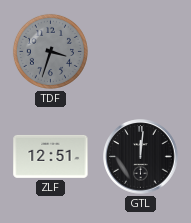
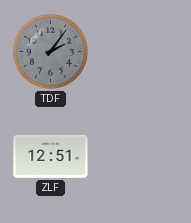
TDF: 3:33 -> 2:06 (50, 51)
GTL: 12:01 -> none (141, 157)
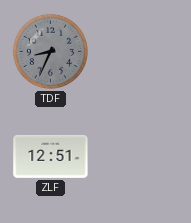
TDF: 2:06 -> 8:34 (50, 51)
